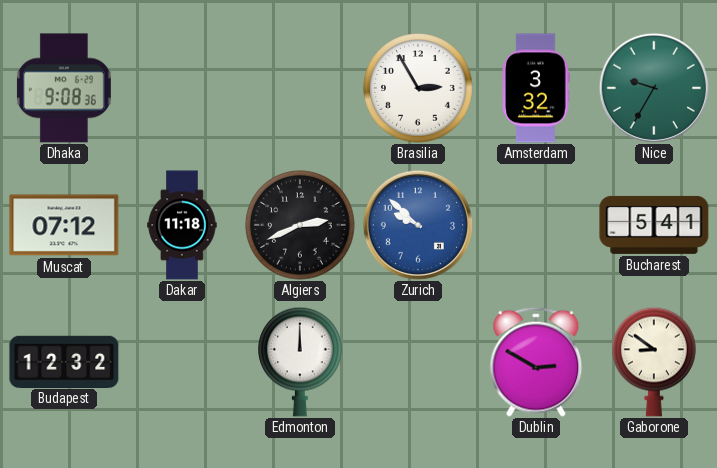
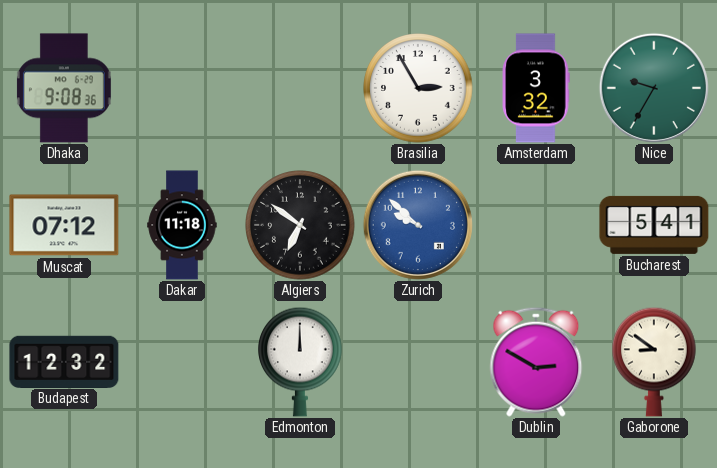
Algiers: 2:41 -> 6:51 (300, 225)
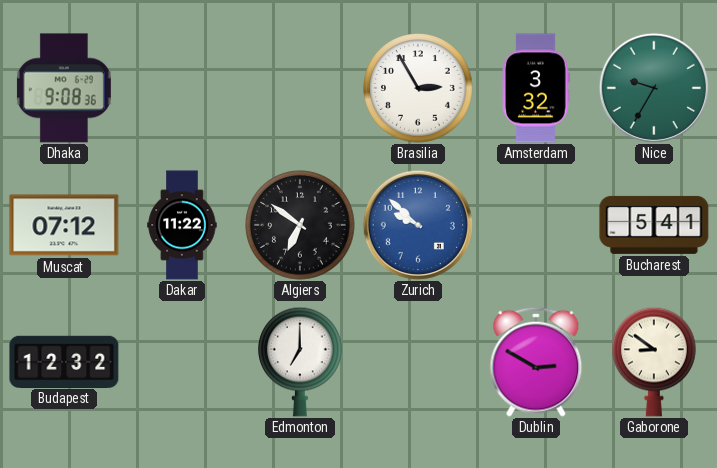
Dakar: 11:18 -> 11:22 (182, 225)
Edmonton: 12:00 -> 7:00 (301, 362)
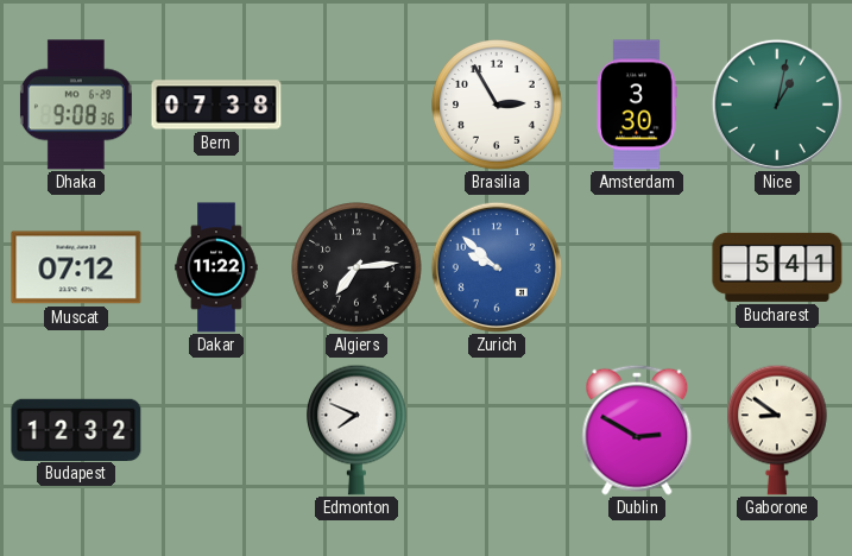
Bern: none -> 07:38 (216, 105)
Amsterdam: 3:32 -> 3:30 (637, 105)
Nice: 9:35 -> 1:02 (777, 105)
Algiers: 6:51 -> 7:14 (356, 267)
Edmonton: 7:00 -> 7:49 (358, 430)
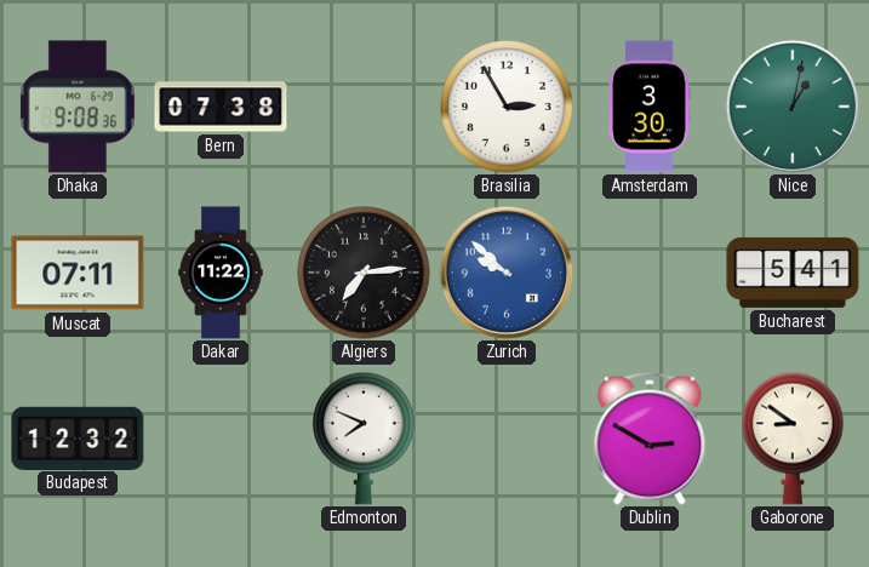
Muscat: 07:12 -> 07:11 (78, 273)
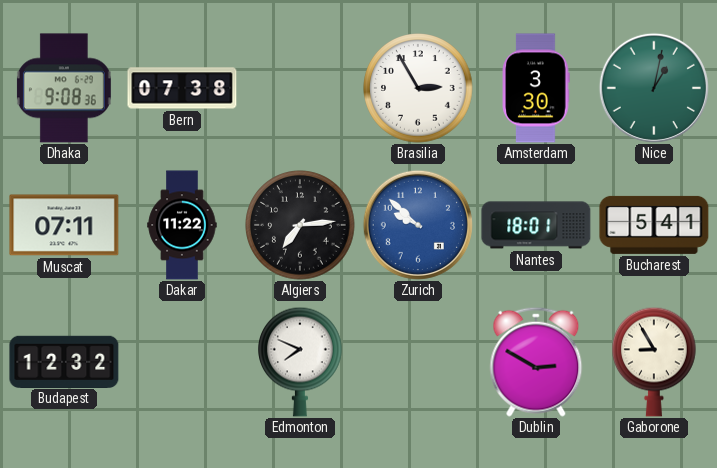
Nantes: none -> 18:01 (536, 225)
Gaborone: 8:51 -> 8:55 (655, 362)
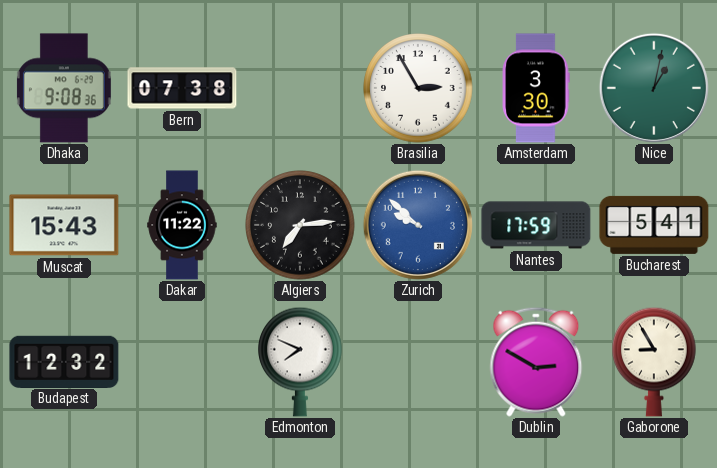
Muscat: 07:11 -> 15:43 (64, 225)
Nantes: 18:01 -> 17:59 (536, 225)
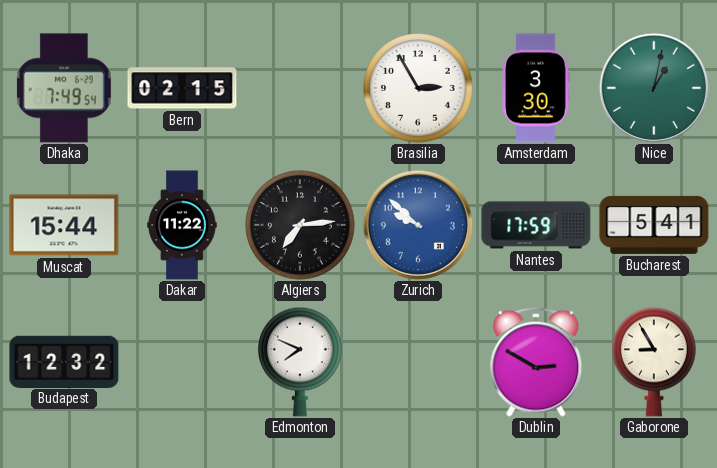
Dhaka: 9:08 -> 7:49 (64, 88)
Bern: 07:38 -> 02:15 (182, 88)
Muscat: 15:43 -> 15:44 (64, 225)
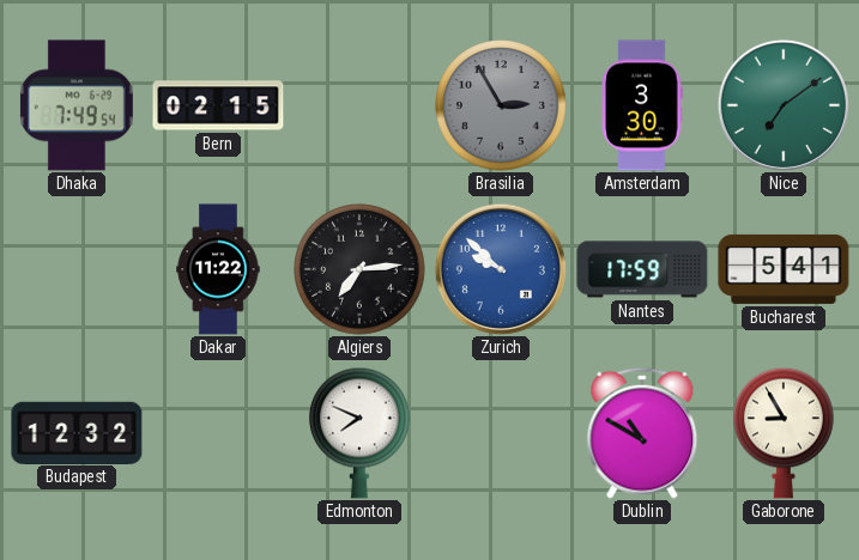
Brasilia dial: white -> grey (501, 105)
Nice: 1:02 -> 7:09 (784, 105)
Muscat: 15:44 -> none (64, 225)
Dublin: 2:50 -> 10:50 (642, 433)
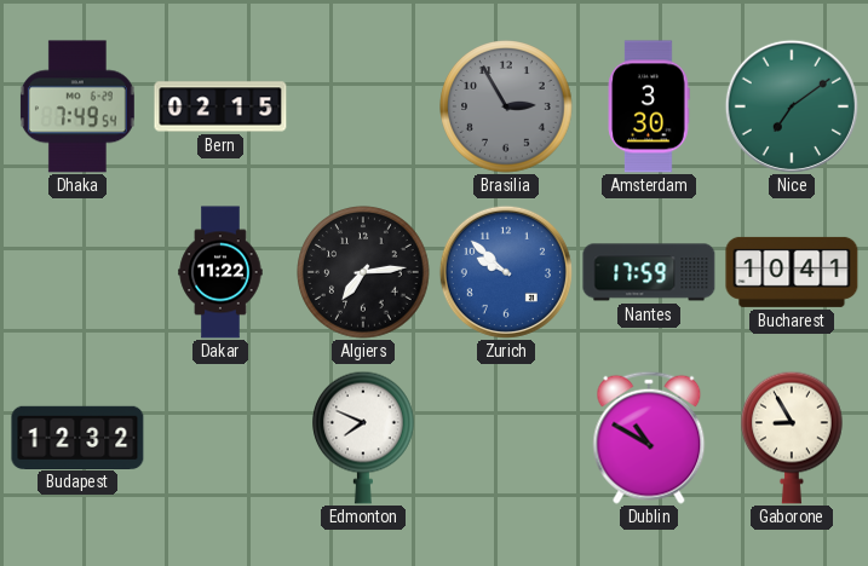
Bucharest: 5:41 -> 10:41 (792, 272)
